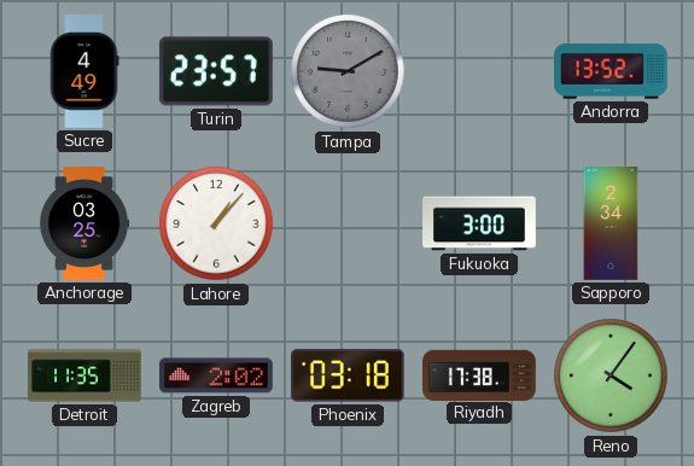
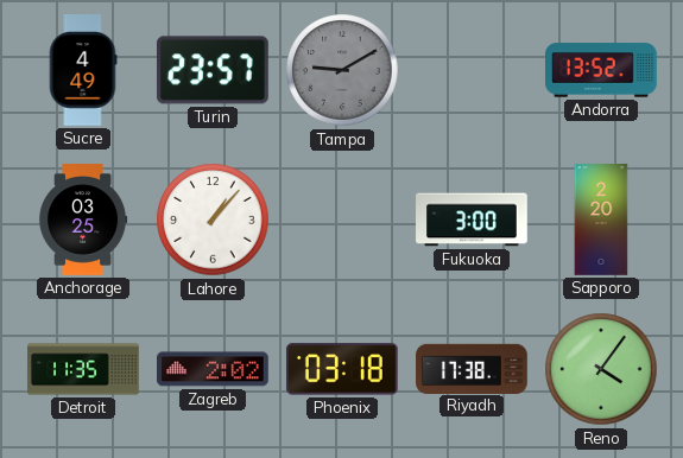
Sapporo: 2:34 -> 2:20 (601, 220)
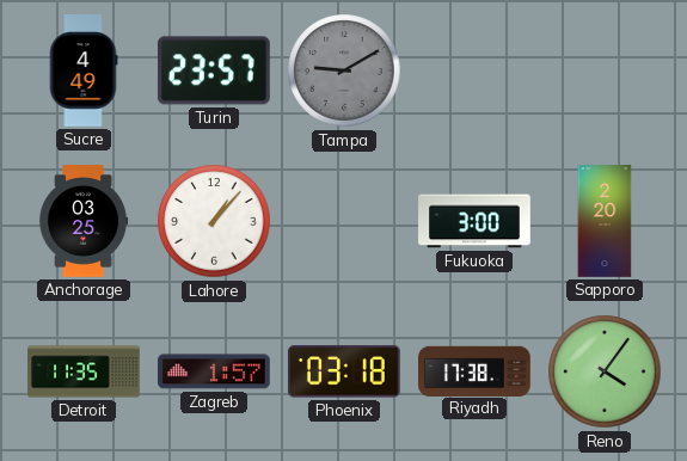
Andorra: 13:52 -> none (602, 70)
Zagreb: 2:02 -> 1:57 (215, 371)
